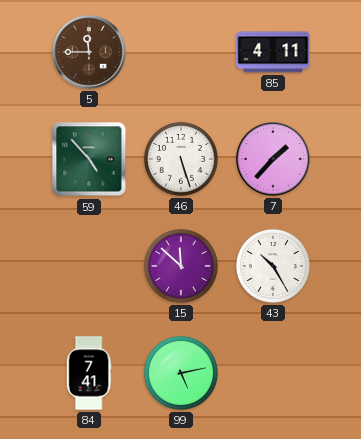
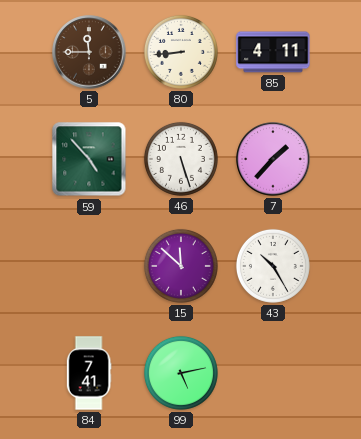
80: none -> 8:44 (181, 52)
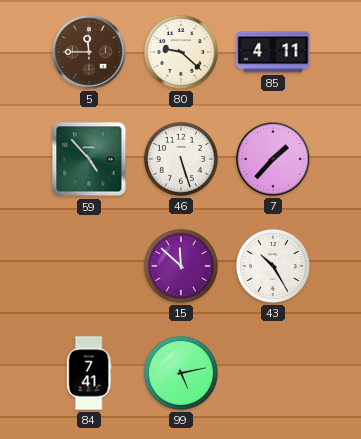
80: 8:44 -> 9:22 (181, 52)
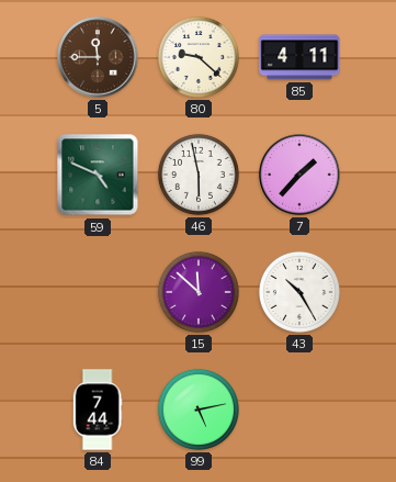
59: 4:53 -> 4:49 (98, 175)
46: 5:27 -> 5:58 (199, 175)
84: 7:41 -> 7:44 (98, 410)
